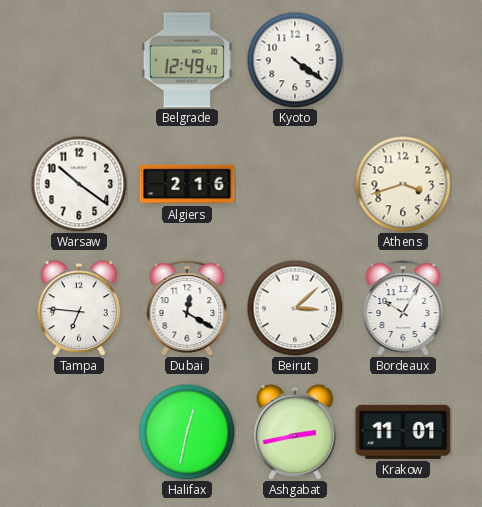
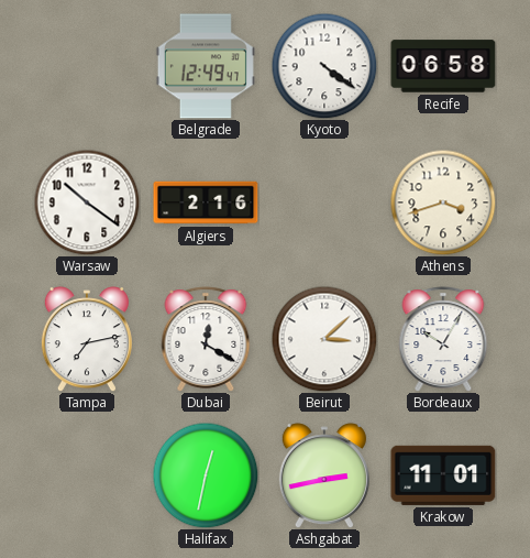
Recife: none -> 06:58 (443, 66)
Tampa: 6:46 -> 7:13 (87, 339)
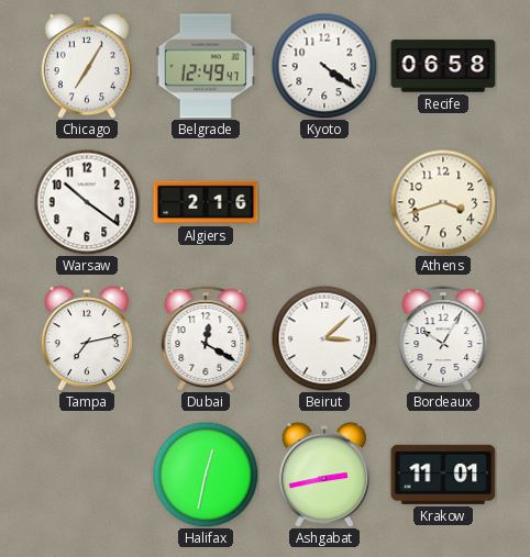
Chicago: none -> 7:05 (87, 66)
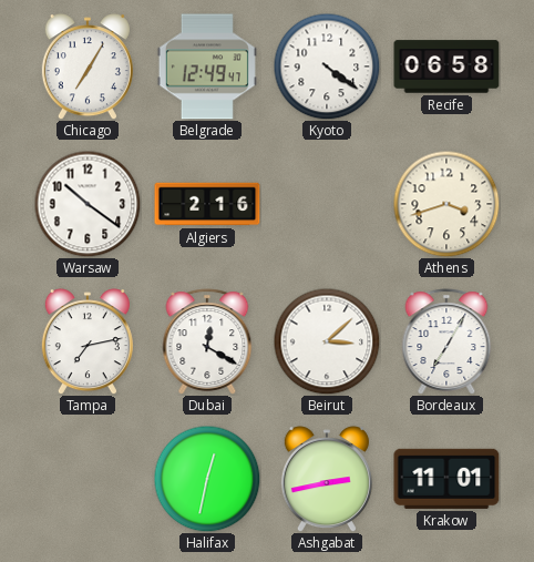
Bordeaux: 10:05 -> 7:05 (446, 341)
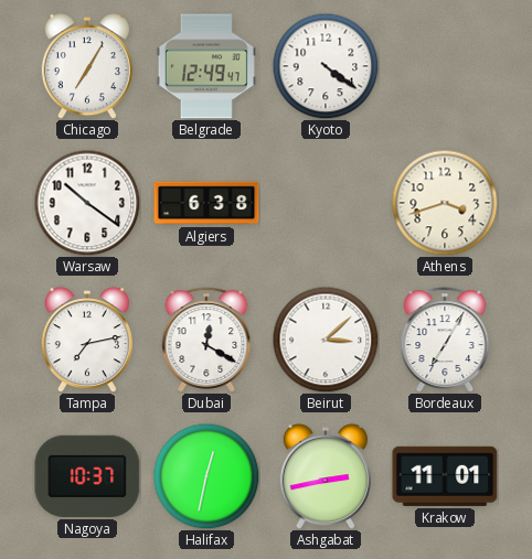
Recife: 06:58 -> none (446, 67)
Algiers: 2:16 -> 6:38 (206, 203)
Nagoya: none -> 10:37 (87, 476)
